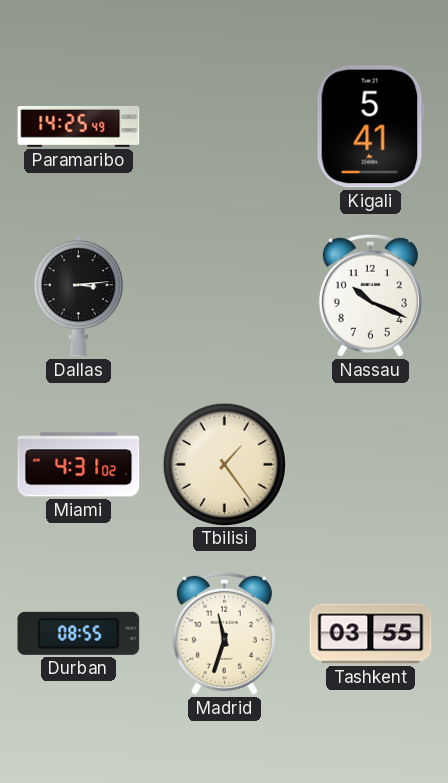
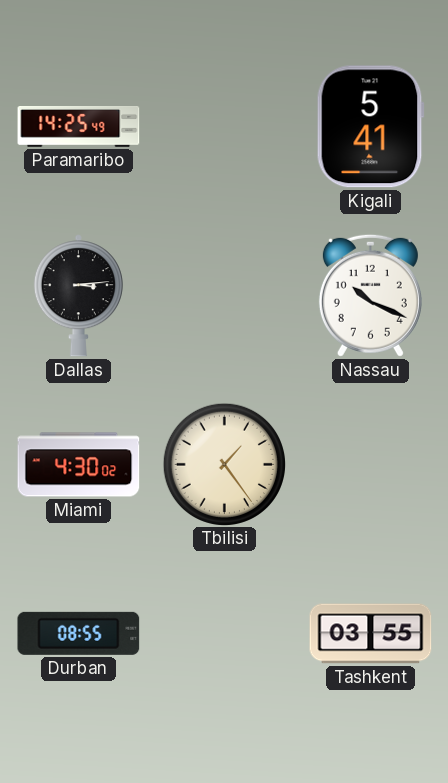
Miami: 4:31 -> 4:30 (79, 465)
Madrid: 11:33 -> none (224, 633)
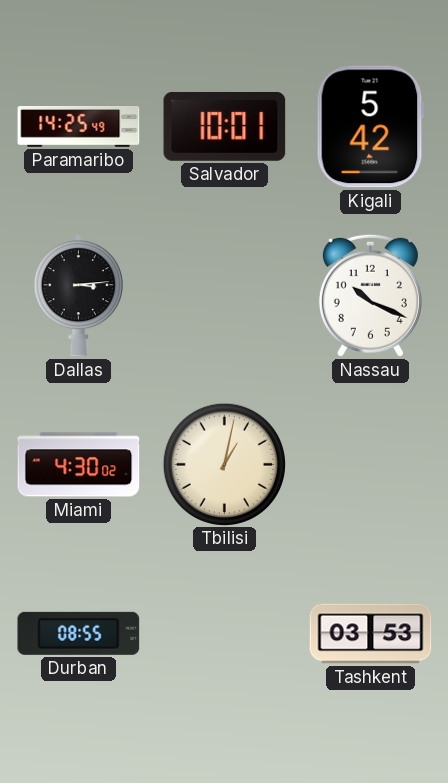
Salvador: none -> 10:01 (225, 127)
Kigali: 5:41 -> 5:42 (370, 127)
Tbilisi: 1:24 -> 1:02 (224, 464)
Tashkent: 03:55 -> 03:53 (371, 634)
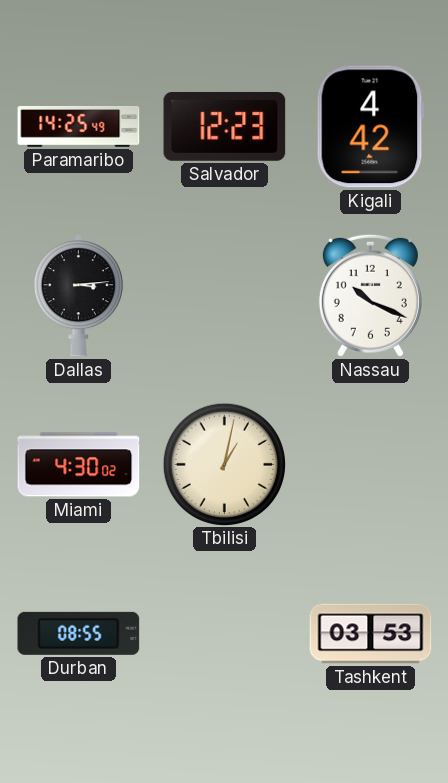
Salvador: 10:01 -> 12:23 (225, 127)
Kigali: 5:42 -> 4:42 (370, 127)
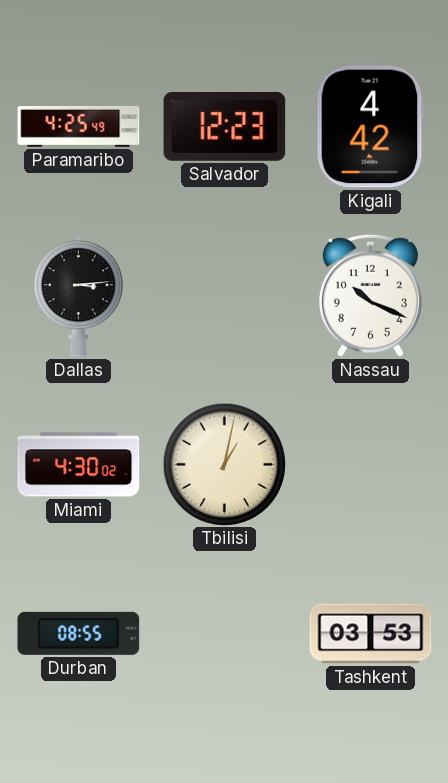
Paramaribo: 14:25 -> 4:25 (79, 127)
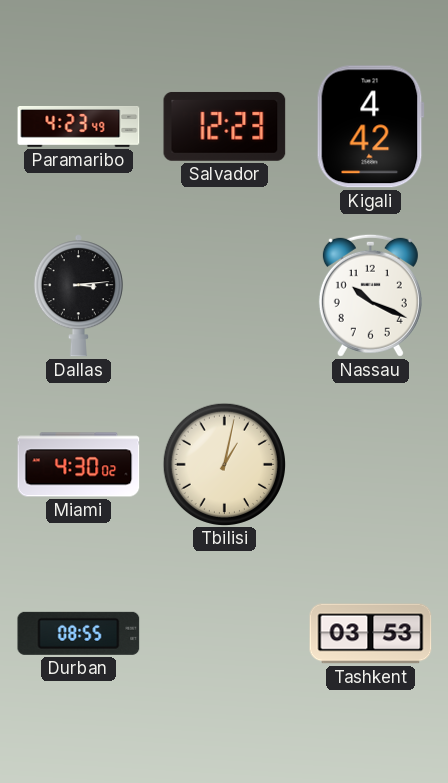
Paramaribo: 4:25 -> 4:23 (79, 127)
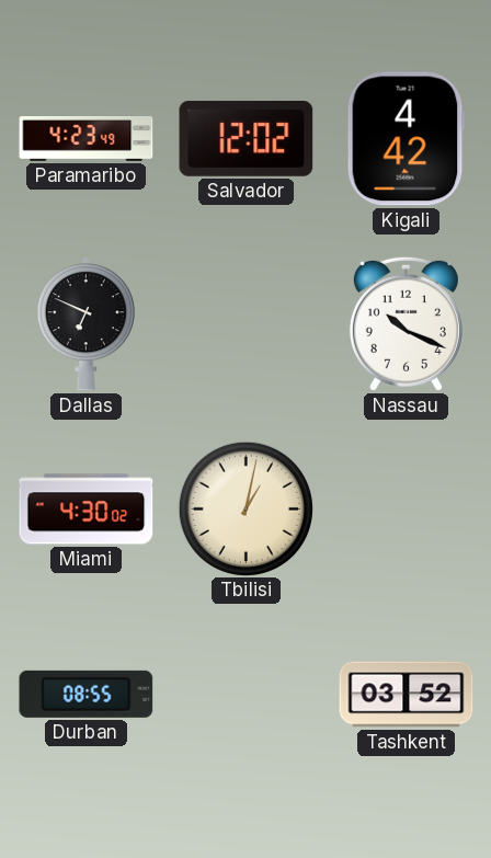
Salvador: 12:23 -> 12:02 (247, 139)
Dallas: 3:14 -> 6:49 (85, 324)
Tashkent: 03:53 -> 03:52 (407, 695)
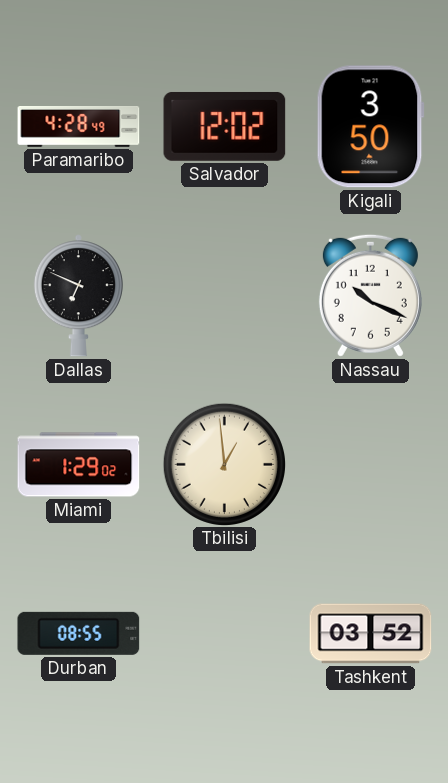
Paramaribo: 4:23 -> 4:28 (79, 127)
Kigali: 4:42 -> 3:50 (370, 127)
Miami: 4:30 -> 1:29 (79, 465)
Tbilisi: 1:02 -> 12:59 (224, 464)
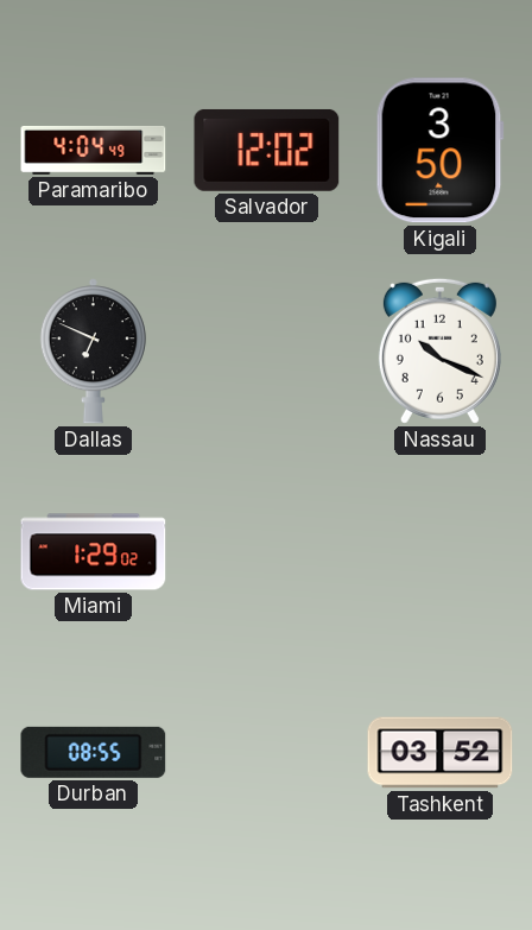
Paramaribo: 4:28 -> 4:04 (94, 151)
Tbilisi: 12:59 -> none (224, 464)
